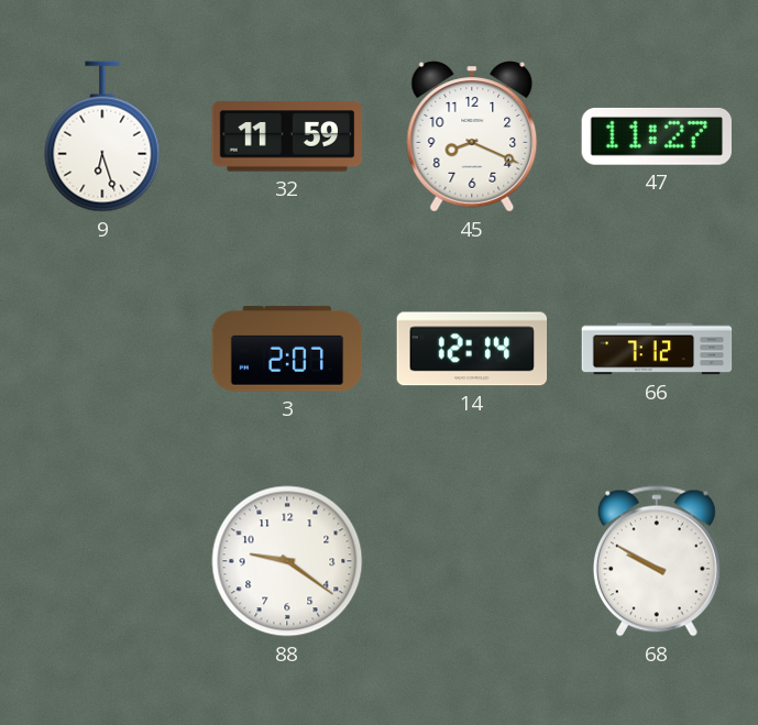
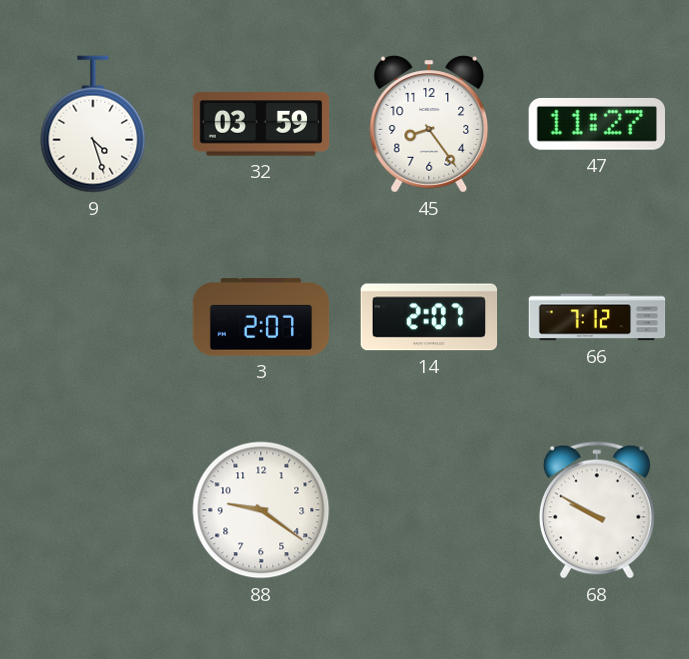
9: 6:27 -> 4:27 (93, 124)
32: 11:59 -> 03:59 (261, 124)
45: 8:19 -> 8:24 (429, 124)
14: 12:14 -> 2:07 (429, 317)
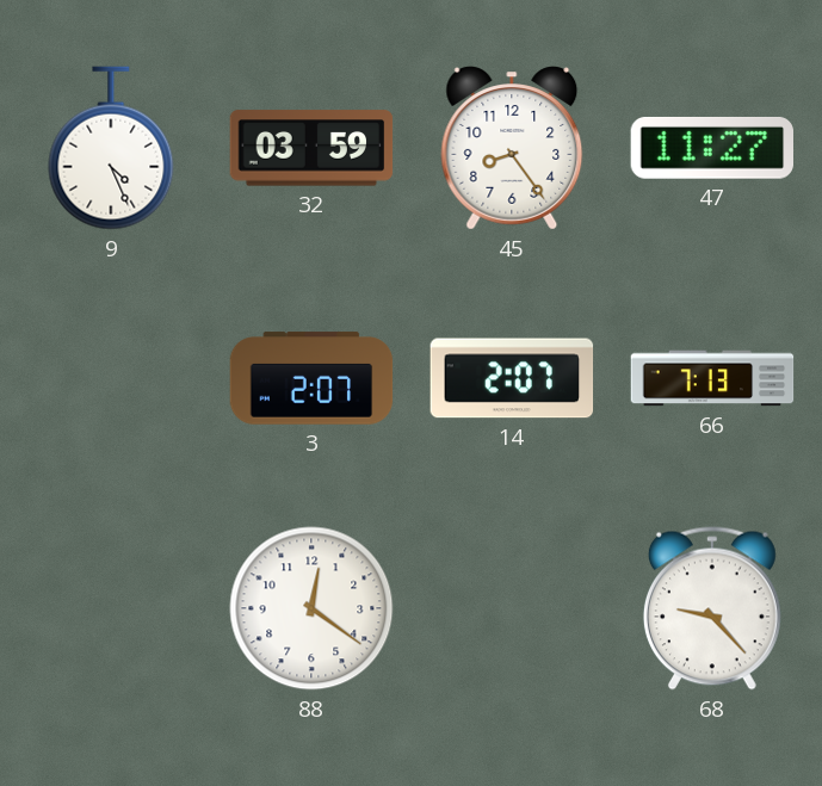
9: 4:27 -> 4:26 (111, 148)
66: 7:12 -> 7:13 (712, 378)
88: 9:21 -> 12:21 (311, 608)
68: 9:50 -> 9:23 (712, 608)
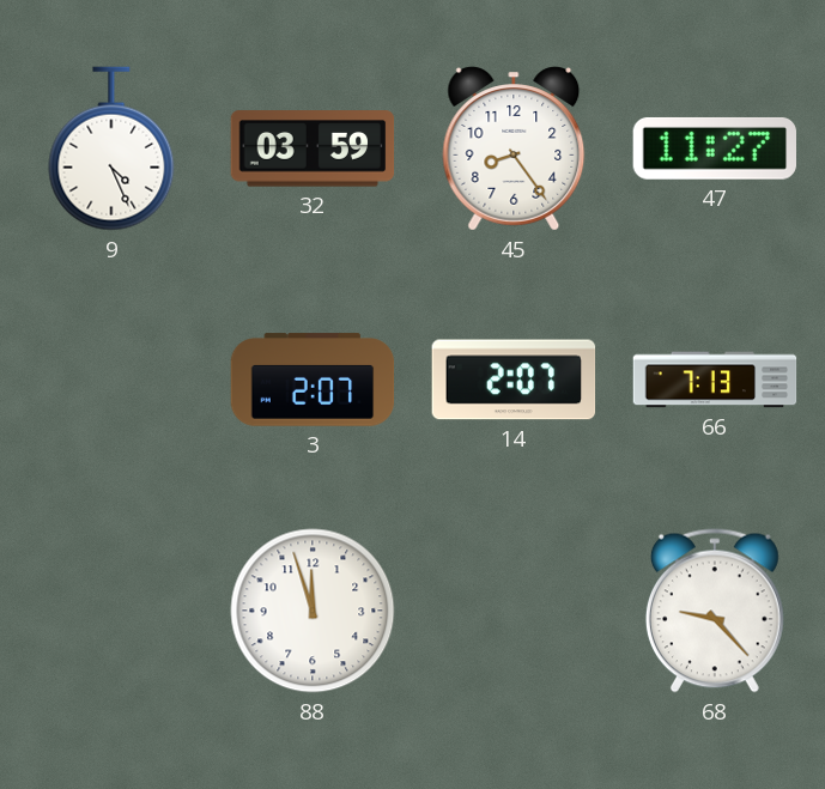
88: 12:21 -> 11:57 (313, 611)
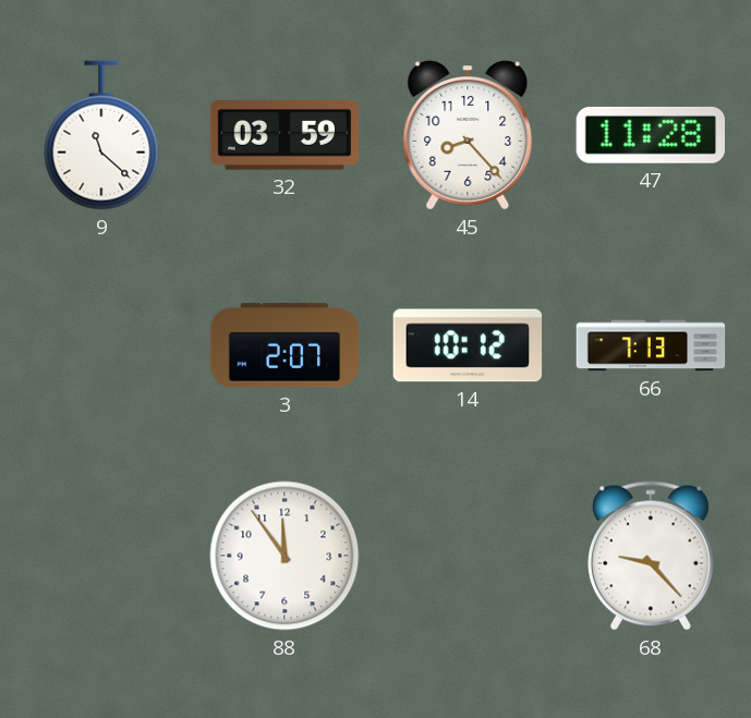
9: 4:26 -> 11:22 (101, 135)
45: 8:24 -> 8:23 (468, 135)
47: 11:27 -> 11:28 (650, 135)
14: 2:07 -> 10:12 (468, 345)
88: 11:57 -> 11:54 (284, 556)
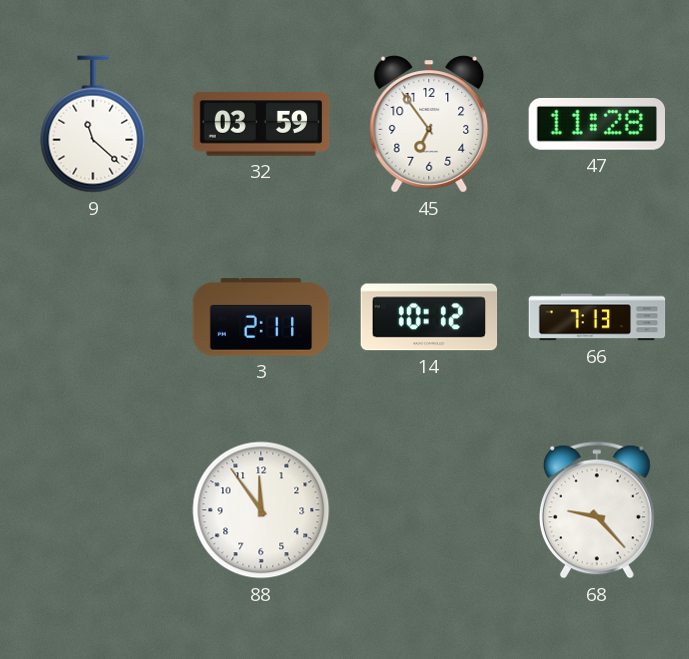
45: 8:23 -> 6:54 (429, 124)
3: 2:07 -> 2:11 (261, 317)
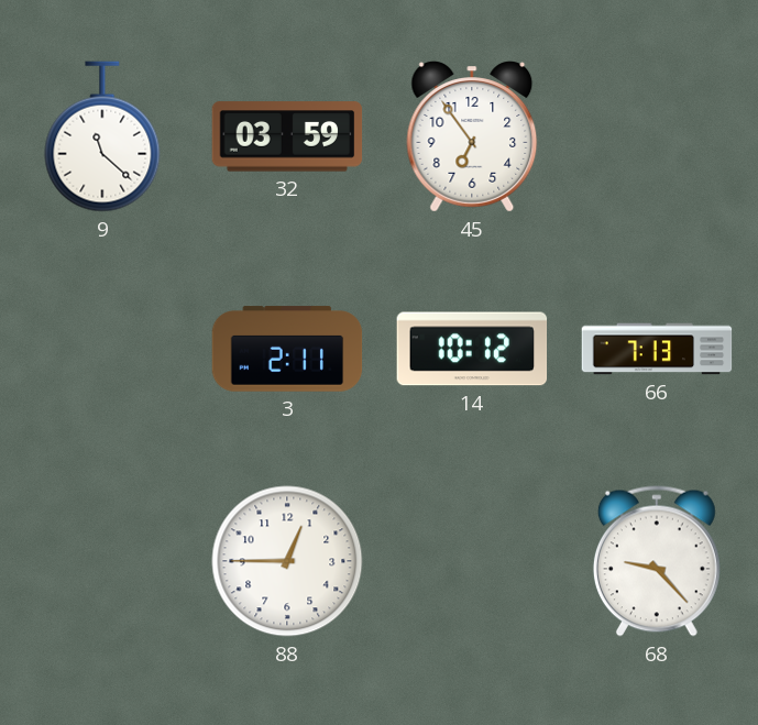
47: 11:28 -> none (596, 124)
88: 11:54 -> 12:45 (287, 561)
